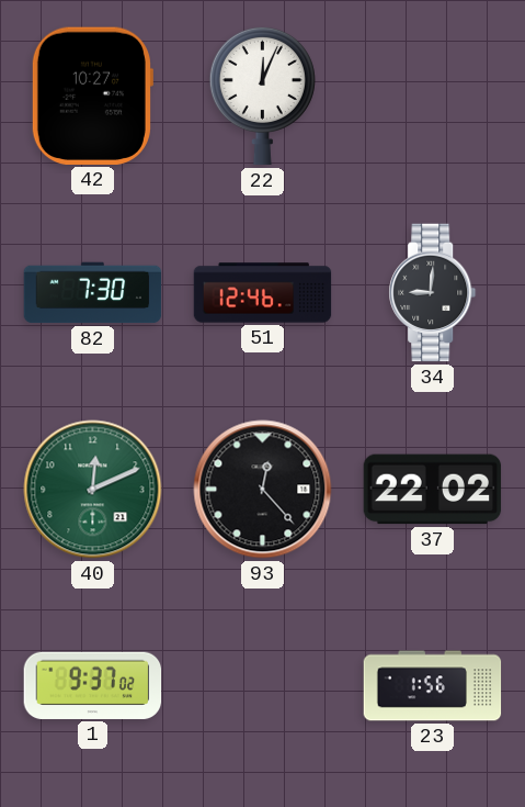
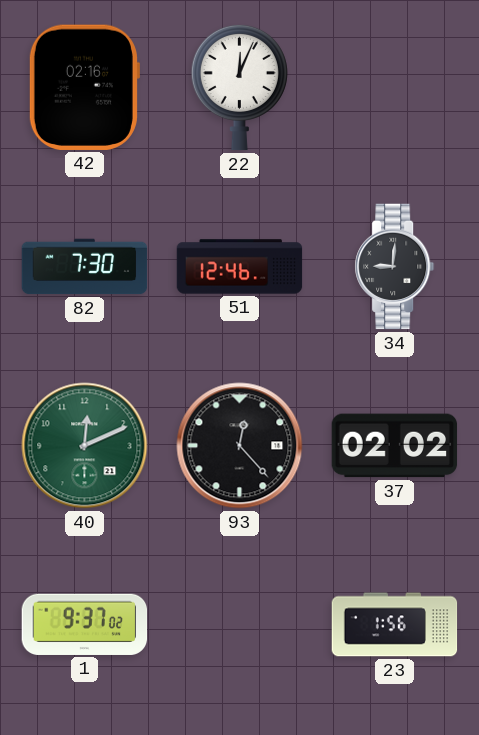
42: 10:27 -> 02:16 (84, 87)
37: 22:02 -> 02:02 (395, 446)
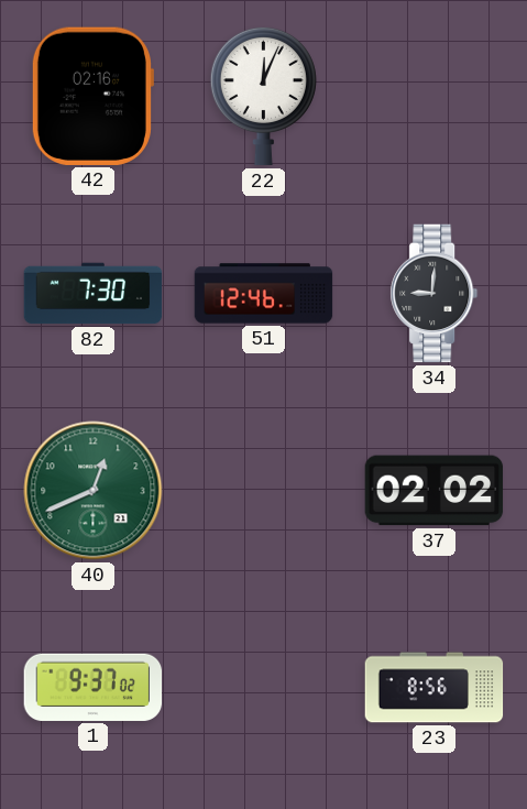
40: 12:11 -> 12:41 (94, 491)
93: 12:23 -> none (240, 446)
23: 1:56 -> 8:56 (435, 688)
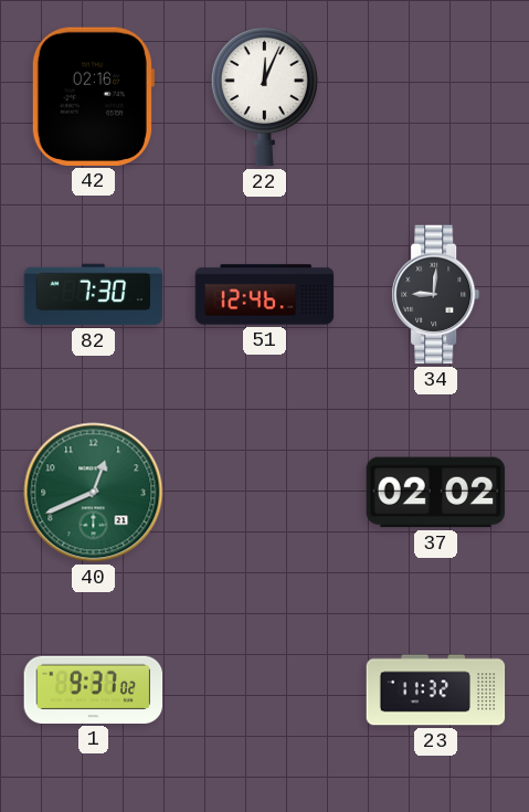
23: 8:56 -> 11:32 (436, 690)
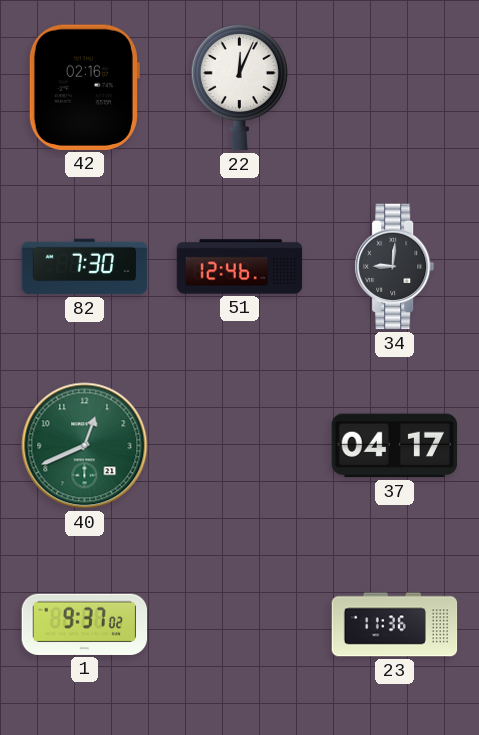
37: 02:02 -> 04:17 (395, 446)
23: 11:32 -> 11:36 (395, 625)
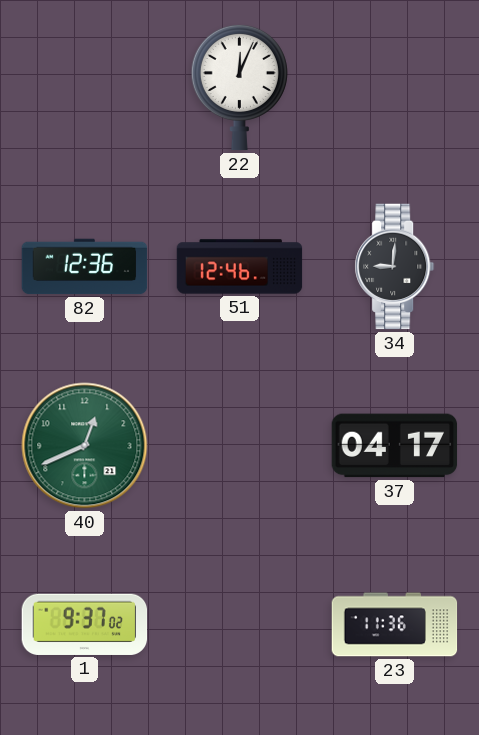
42: 02:16 -> none (84, 87)
82: 7:30 -> 12:36 (85, 267)
